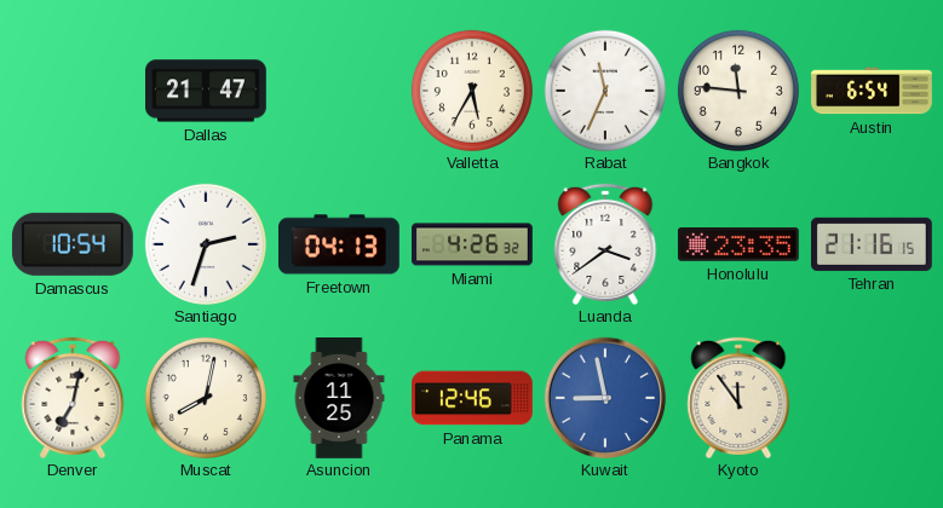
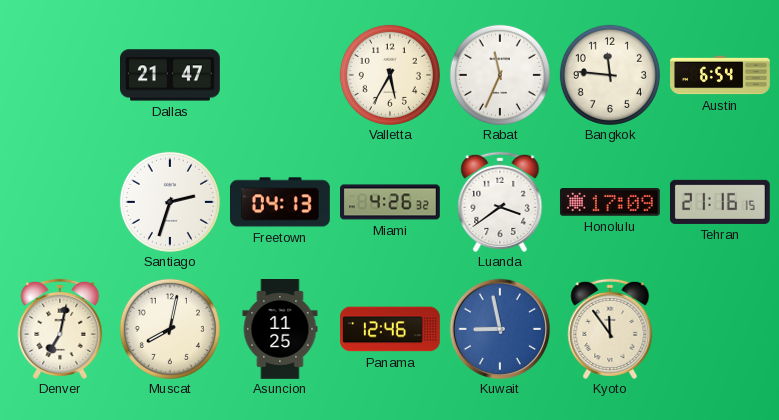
Damascus: 10:54 -> none (73, 244)
Honolulu: 23:35 -> 17:09 (610, 203)
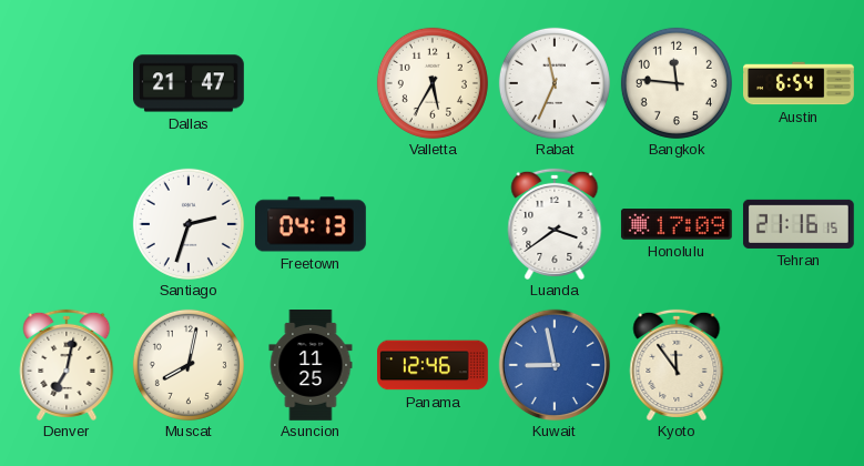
Miami: 4:26 -> none (391, 202)
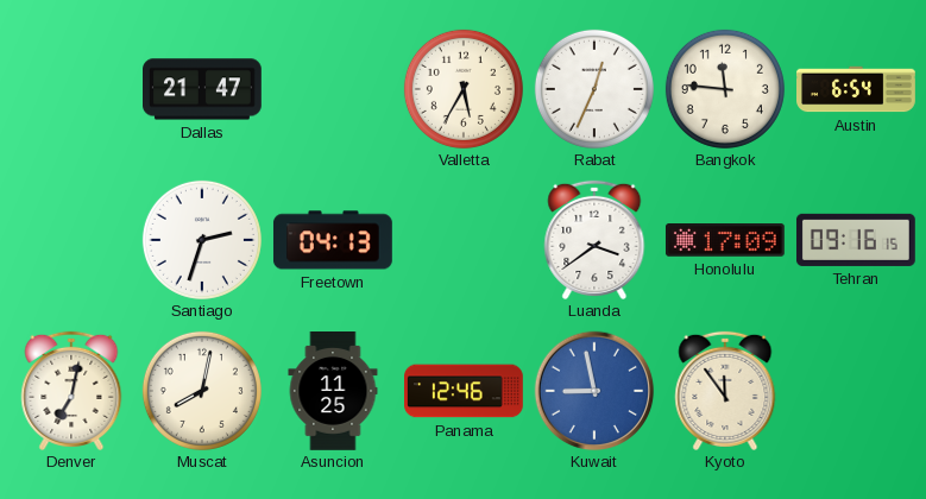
Rabat: 11:34 -> 12:34 (594, 89)
Tehran: 21:16 -> 09:16 (856, 240)
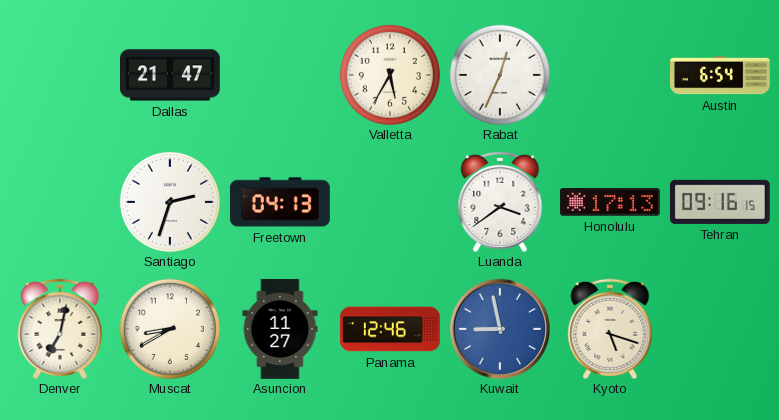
Bangkok: 11:46 -> none (725, 89)
Honolulu: 17:09 -> 17:13 (610, 203)
Muscat: 8:02 -> 8:40 (170, 329)
Asuncion: 11:25 -> 11:27 (280, 330)
Kyoto: 11:54 -> 5:18 (610, 329)
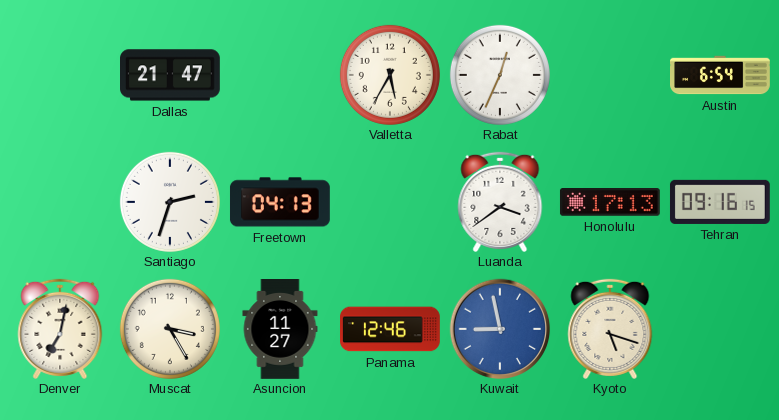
Muscat: 8:40 -> 3:25 (170, 329)
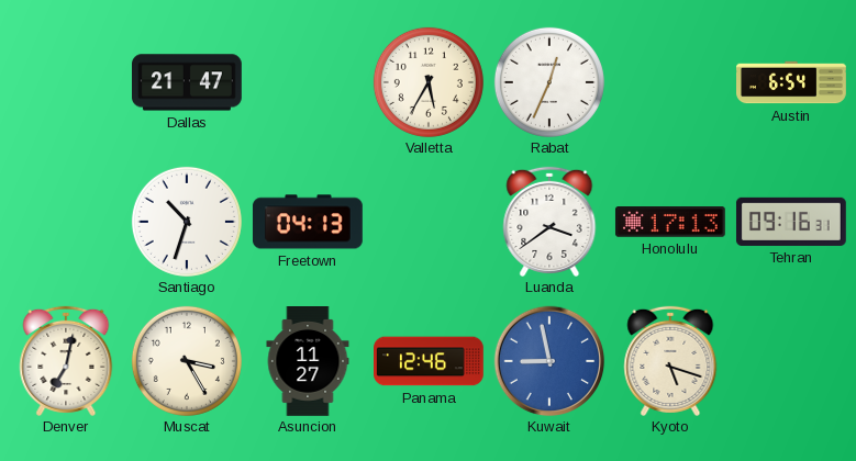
Santiago: 2:33 -> 10:33 (187, 222)
Tehran: 09:16:15 -> 09:16:31 (791, 222)
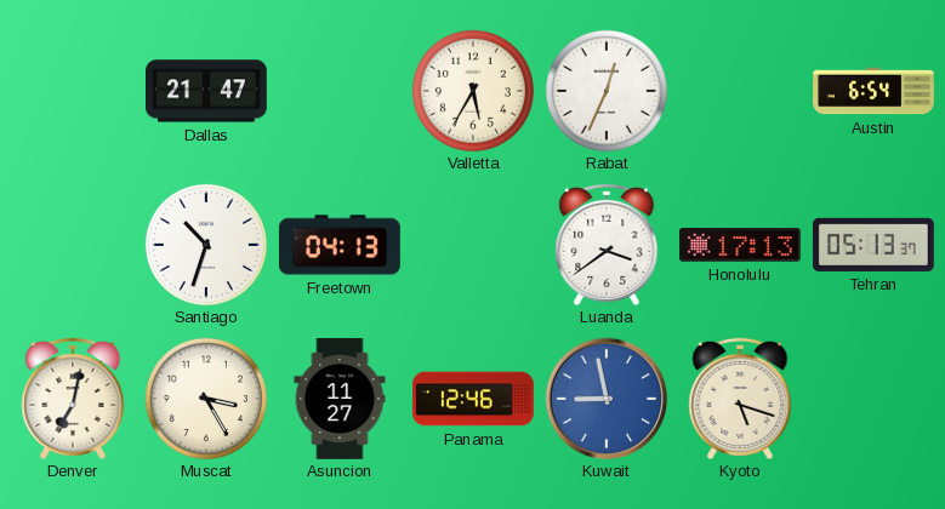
Tehran: 09:16 -> 05:13 (873, 245)
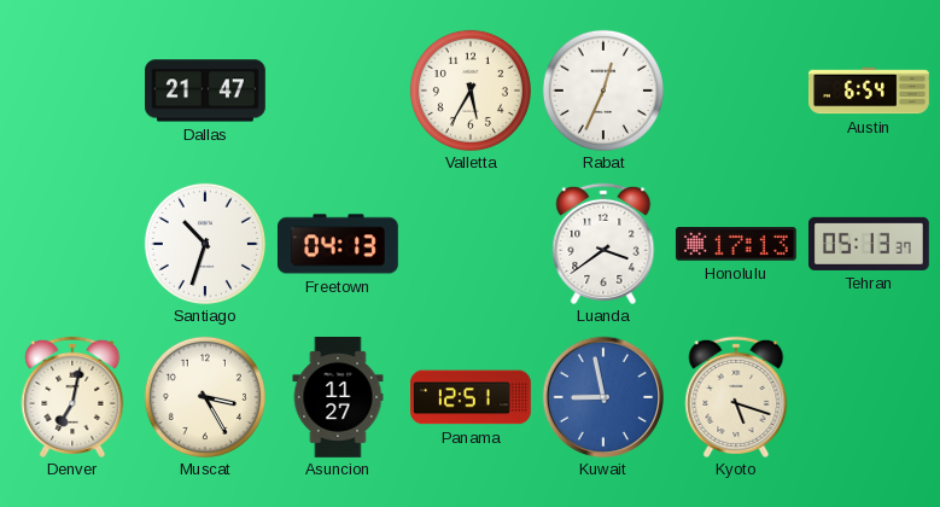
Panama: 12:46 -> 12:51 (472, 397)
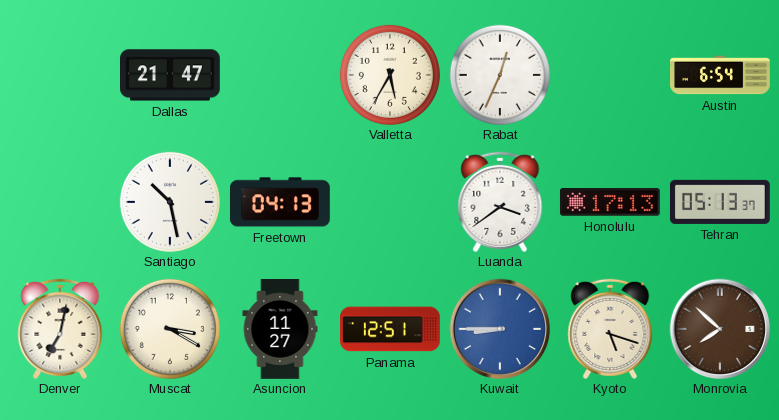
Santiago: 10:33 -> 10:28 (170, 202)
Muscat: 3:25 -> 3:20 (170, 329)
Kuwait: 8:58 -> 8:45 (500, 329)
Monrovia: none -> 7:52 (720, 329)
